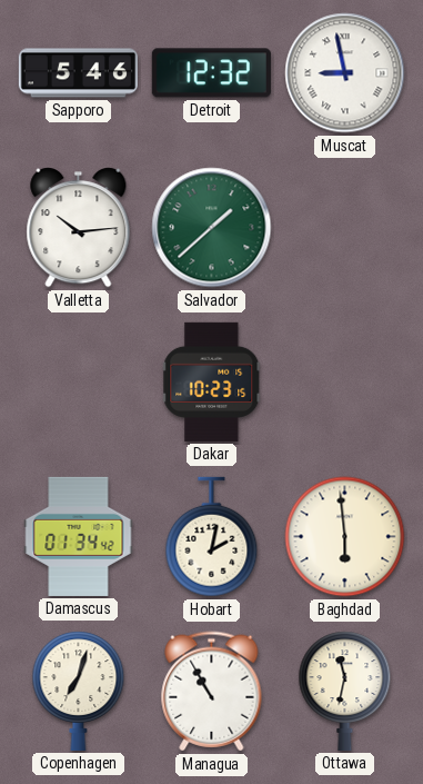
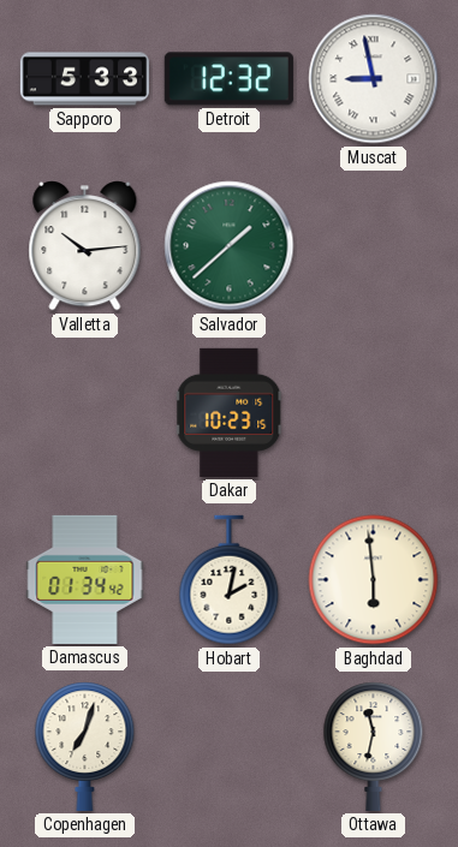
Sapporo: 5:46 -> 5:33 (84, 79)
Managua: 10:55 -> none (212, 692)
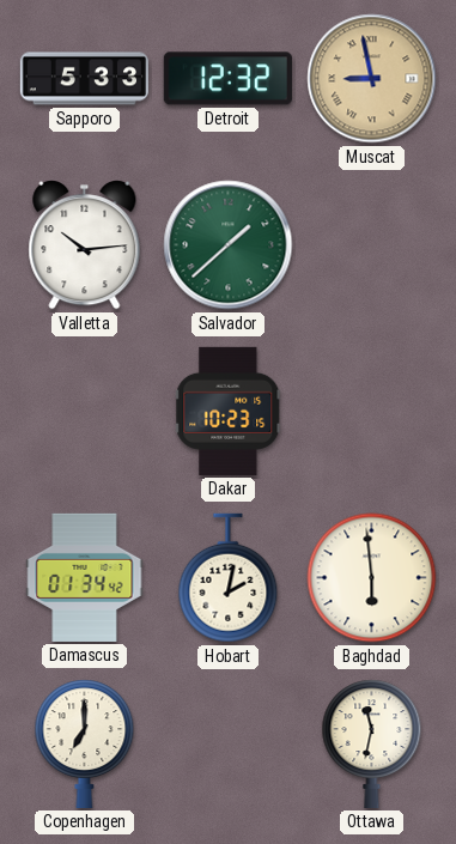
Muscat dial: white -> champagne (372, 79)
Copenhagen: 7:03 -> 7:00 (85, 743)
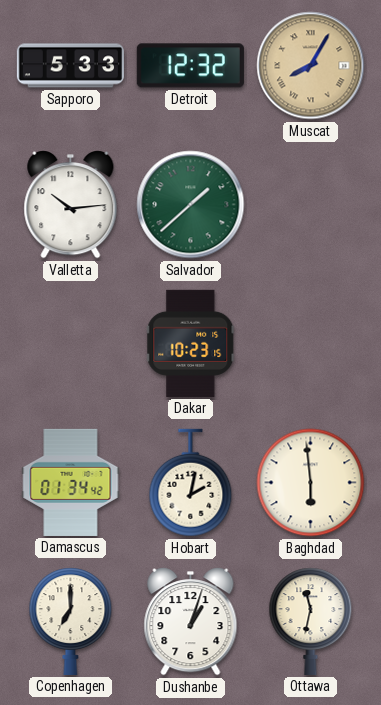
Muscat: 8:58 -> 8:05 (311, 66)
Dushanbe: none -> 1:03 (191, 622)
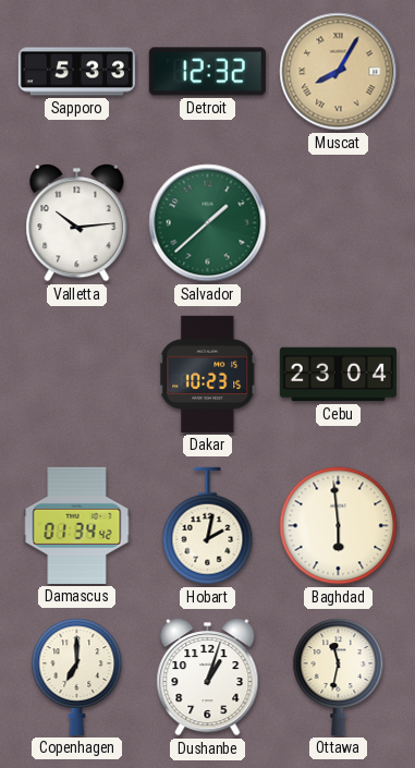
Cebu: none -> 23:04 (338, 375)
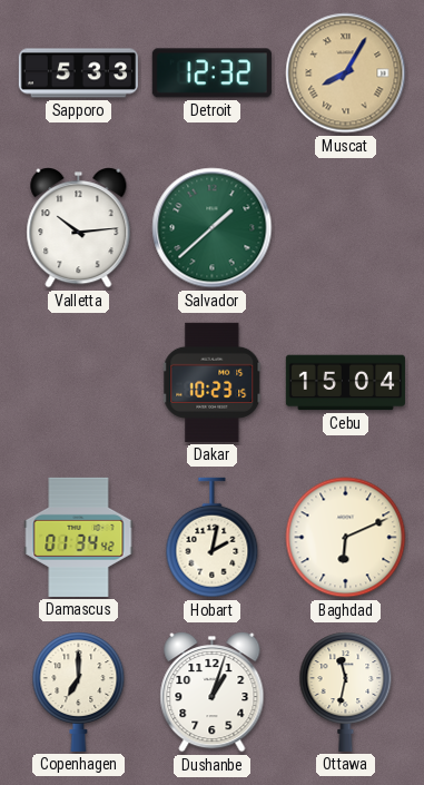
Cebu: 23:04 -> 15:04 (345, 383)
Baghdad: 5:59 -> 6:11 (346, 538)
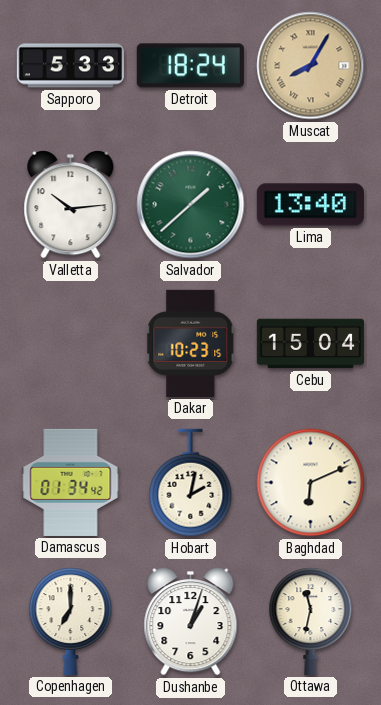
Detroit: 12:32 -> 18:24 (190, 66)
Lima: none -> 13:40 (310, 205)
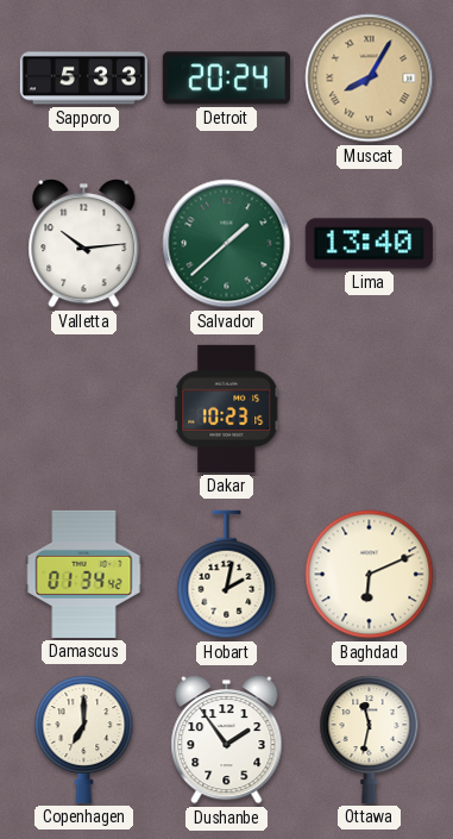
Detroit: 18:24 -> 20:24 (226, 79)
Cebu: 15:04 -> none (310, 344)
Dushanbe: 1:03 -> 1:54 (227, 740)
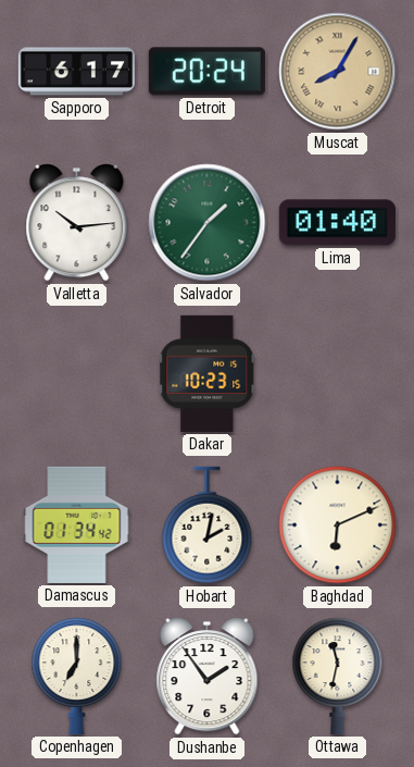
Sapporo: 5:33 -> 6:17 (76, 72)
Salvador: 1:38 -> 1:36 (208, 223)
Lima: 13:40 -> 01:40 (337, 223)
